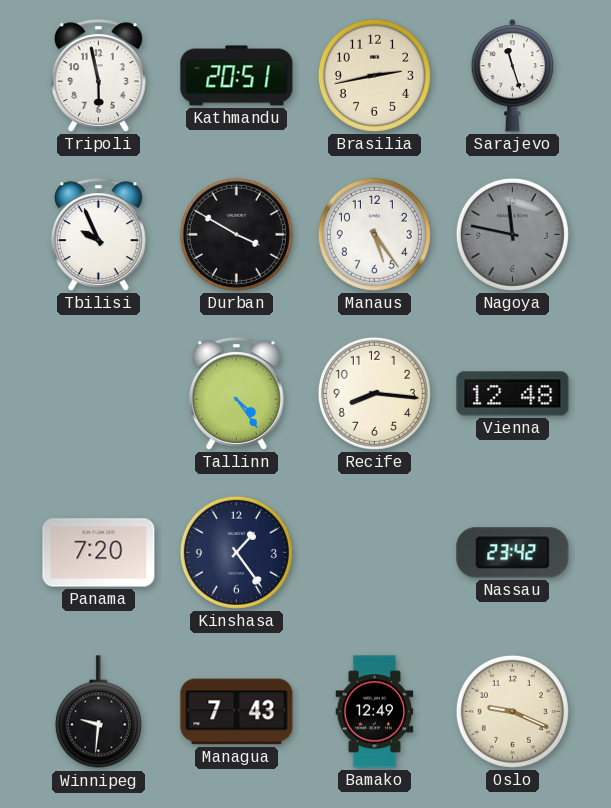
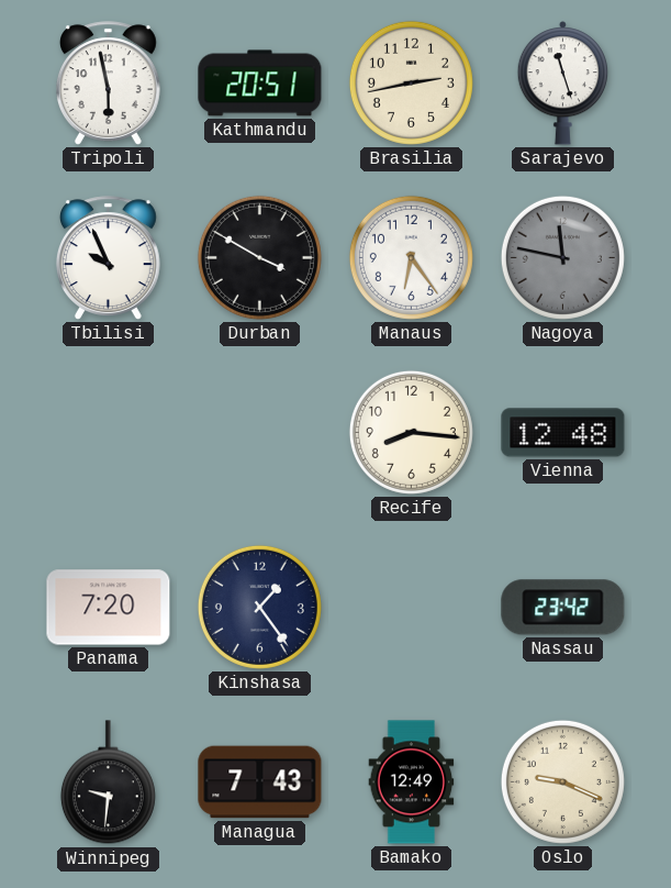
Manaus: 5:24 -> 6:24 (411, 257)
Tallinn: 4:24 -> none (236, 394)
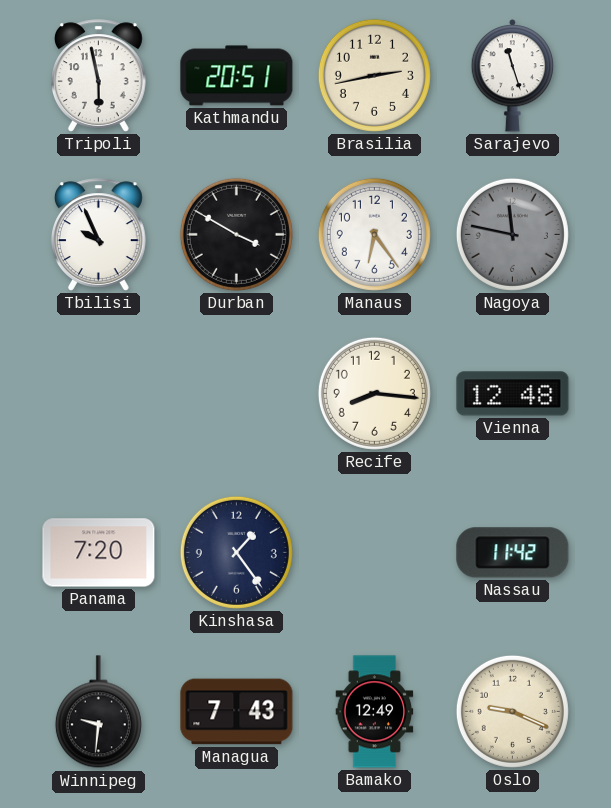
Nassau: 23:42 -> 11:42 (513, 553)
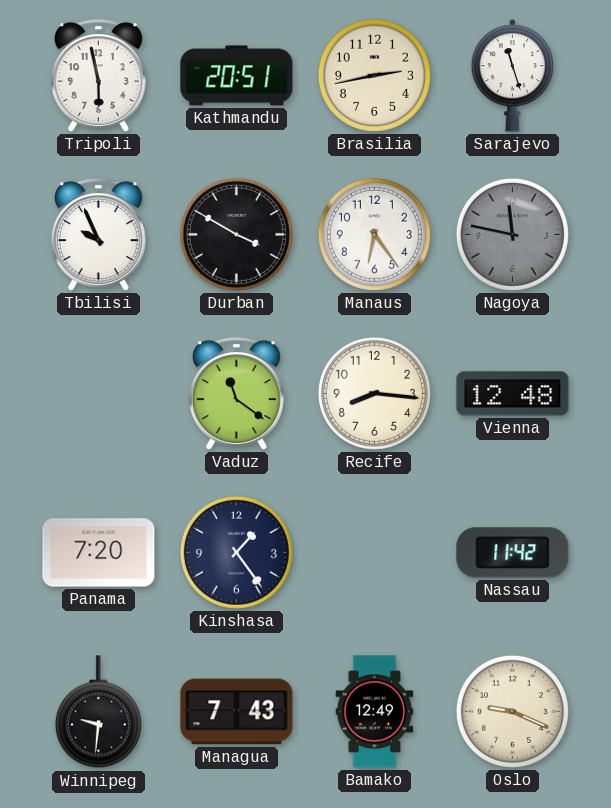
Vaduz: none -> 11:21 (236, 394)
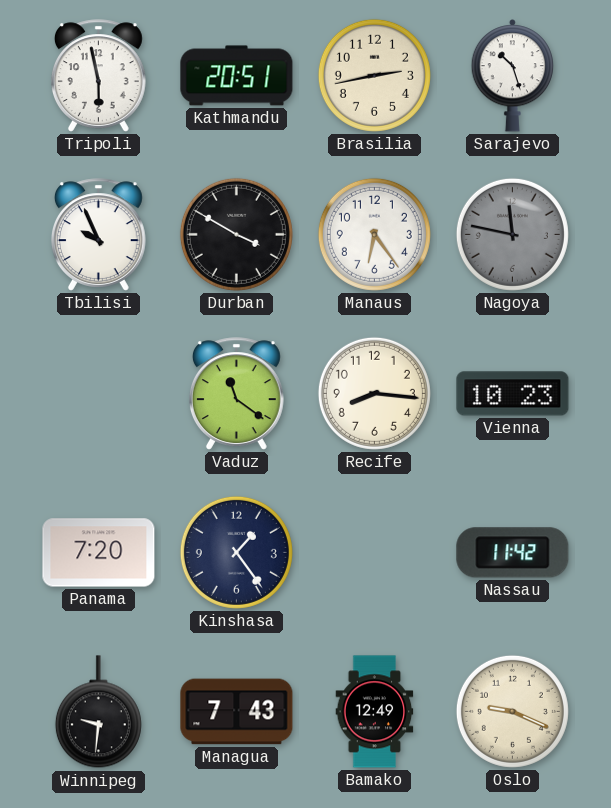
Sarajevo: 11:27 -> 10:27 (513, 76)
Vienna: 12:48 -> 10:23 (513, 394)
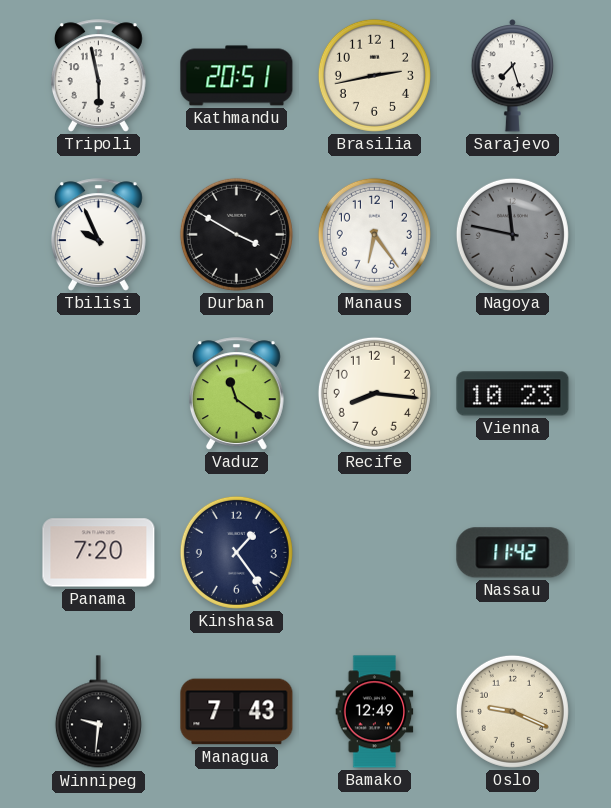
Sarajevo: 10:27 -> 7:27 (513, 76)
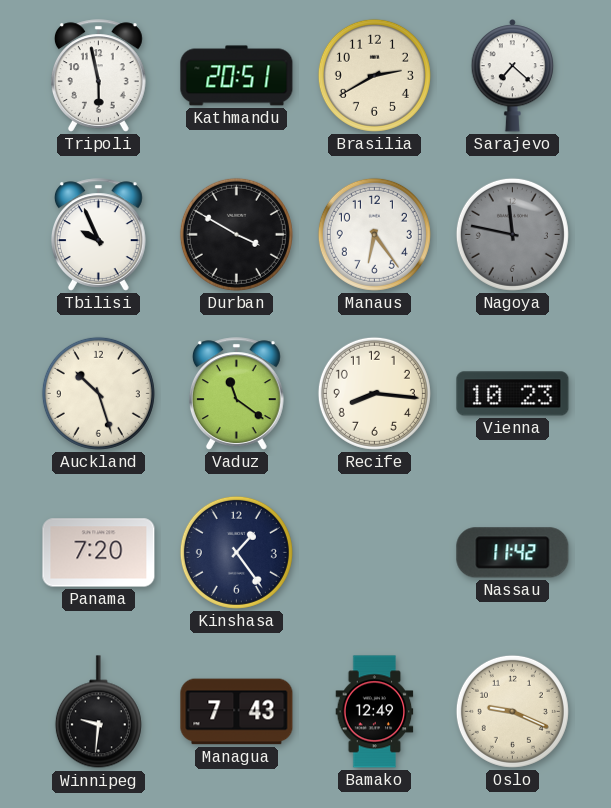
Brasilia: 2:43 -> 2:40 (374, 75)
Sarajevo: 7:27 -> 7:22 (513, 76)
Auckland: none -> 10:27 (98, 393)
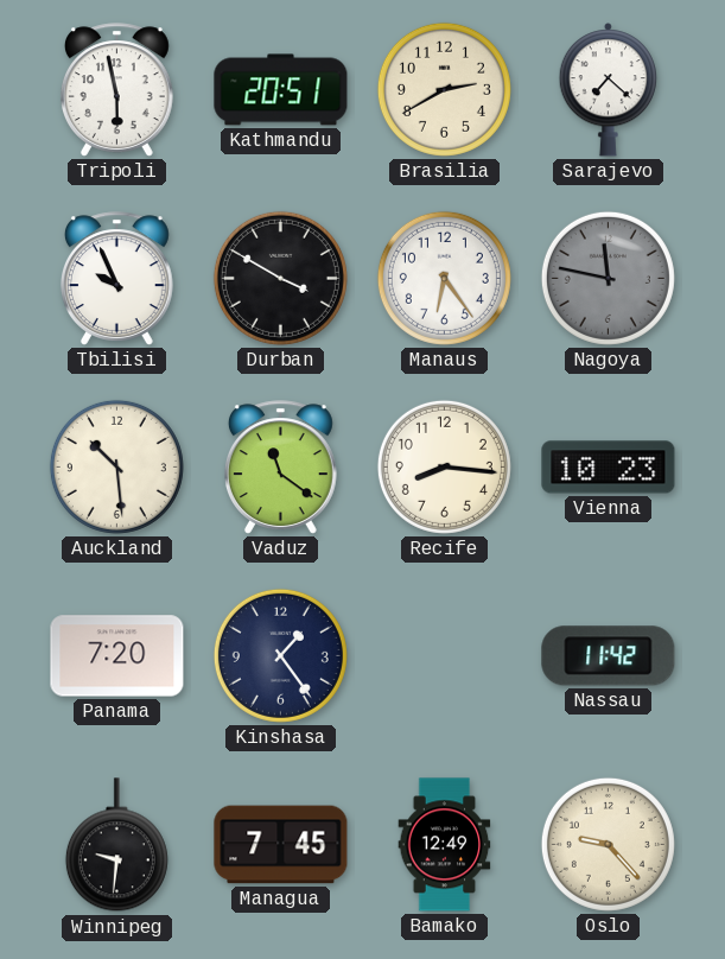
Auckland: 10:27 -> 10:29 (116, 466)
Managua: 7:43 -> 7:45 (281, 845)
Oslo: 9:19 -> 9:23 (608, 844)
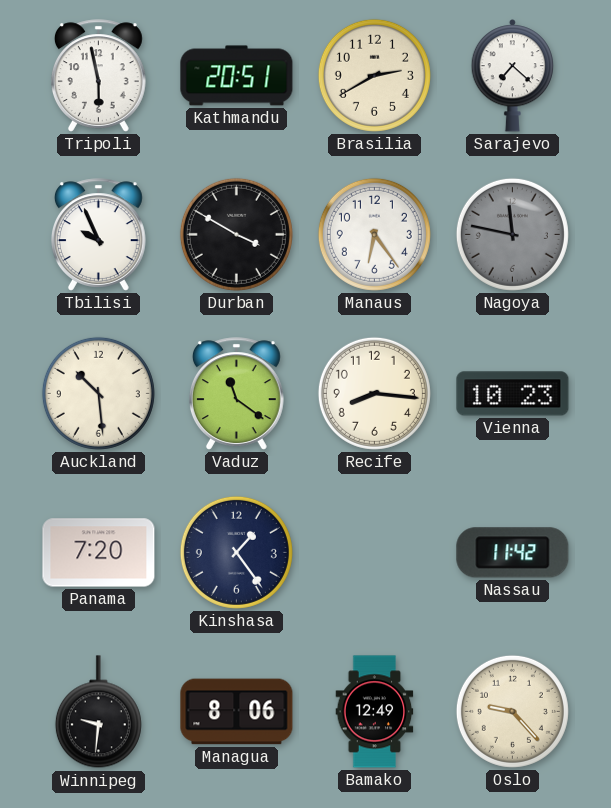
Managua: 7:45 -> 8:06 (237, 712)
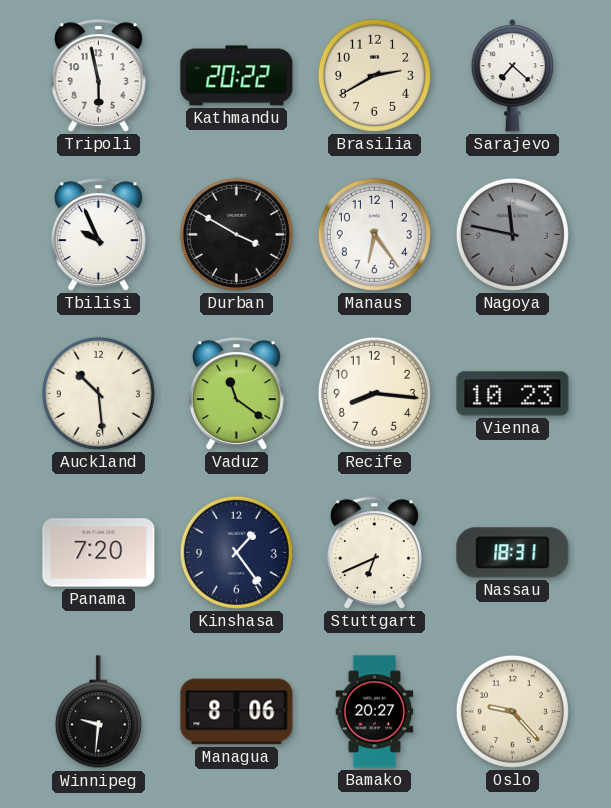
Kathmandu: 20:51 -> 20:22 (237, 76)
Stuttgart: none -> 6:41 (374, 553)
Nassau: 11:42 -> 18:31 (513, 553)
Bamako: 12:49 -> 20:27 (375, 712)
